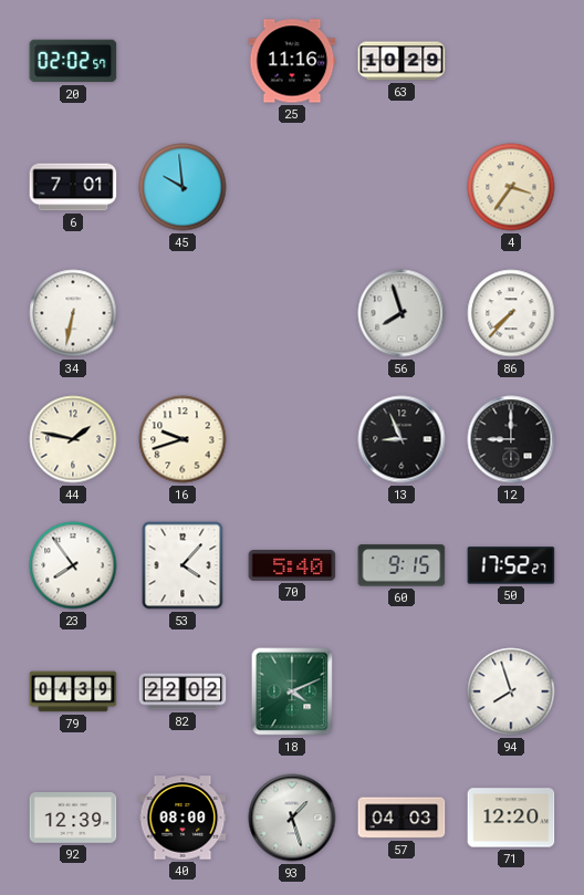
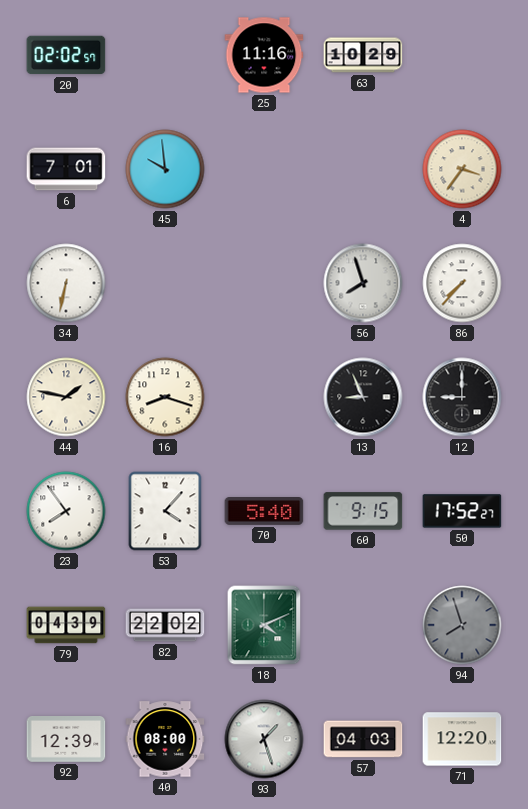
16: 9:42 -> 8:18 (165, 397)
94 dial: white -> grey (462, 625)
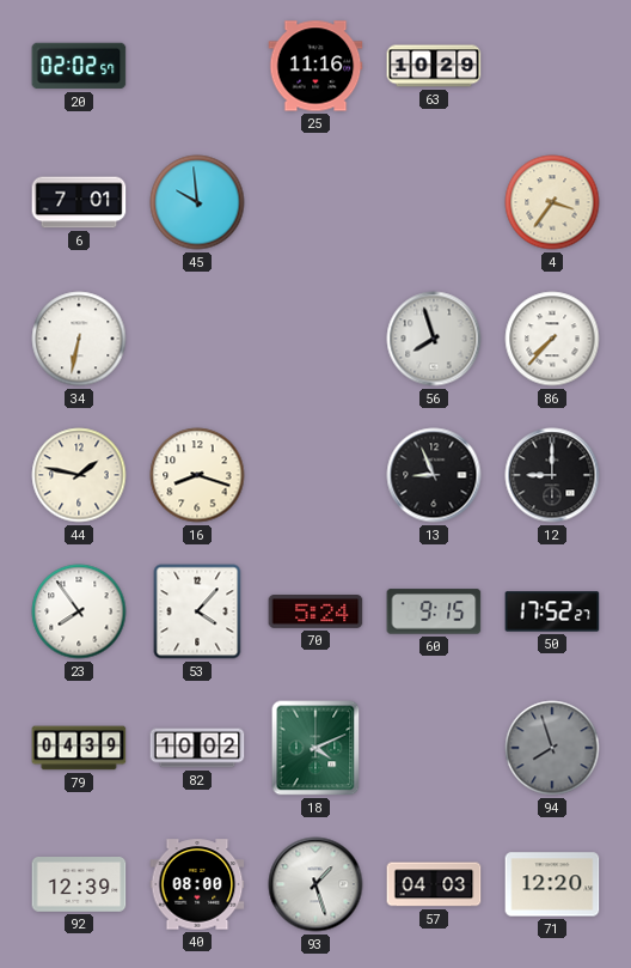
70: 5:40 -> 5:24 (315, 613)
82: 22:02 -> 10:02 (197, 748)
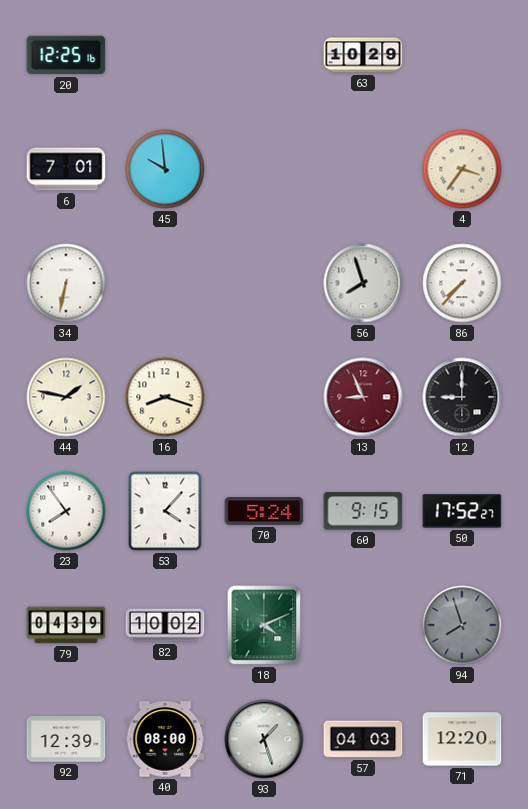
20: 02:02 -> 12:25 (66, 55)
25: 11:16 -> none (315, 66)
13 dial: black -> burgundy (363, 397)
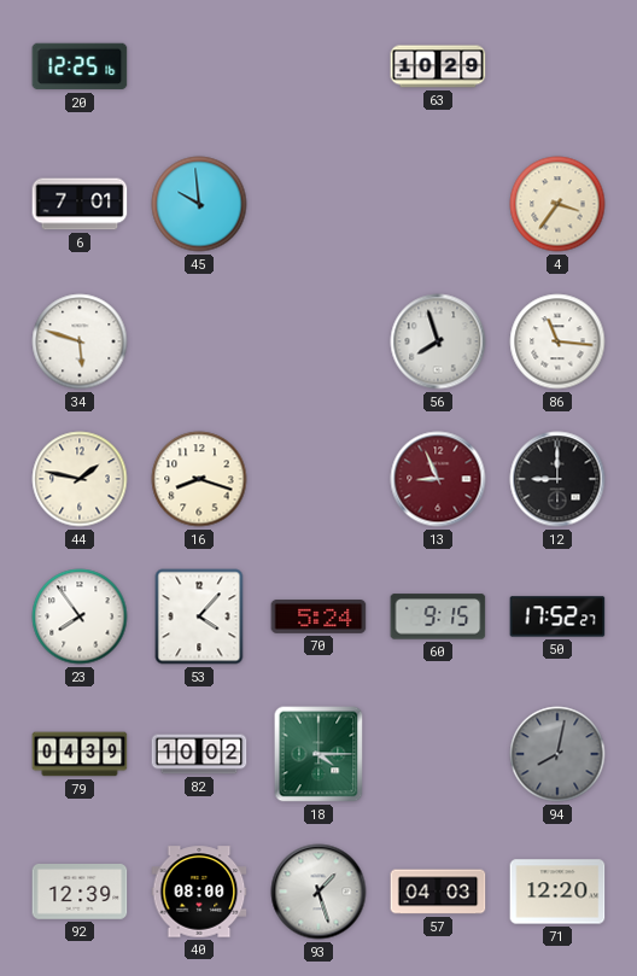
34: 6:32 -> 5:48 (80, 341)
86: 7:37 -> 11:16 (557, 341)
18: 4:11 -> 4:15 (318, 754)
94: 7:57 -> 8:02 (557, 754)
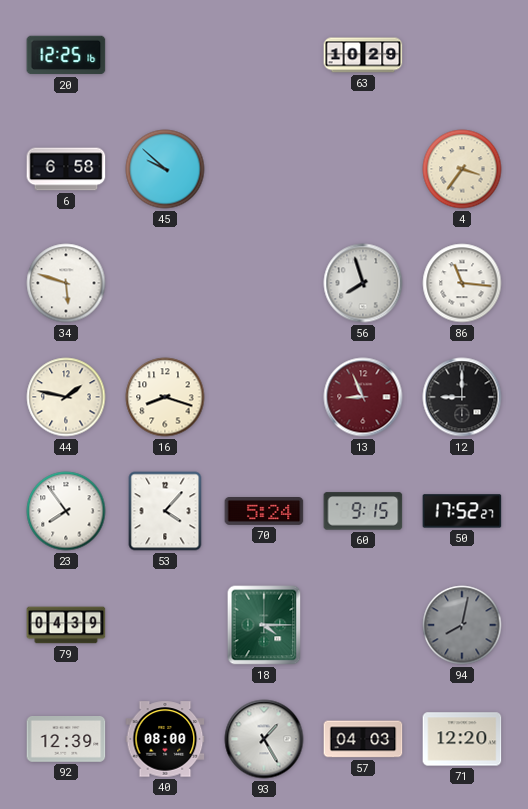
6: 7:01 -> 6:58 (66, 169)
45: 9:59 -> 9:52 (165, 169)
82: 10:02 -> none (199, 754)
93: 1:27 -> 1:25 (264, 739)
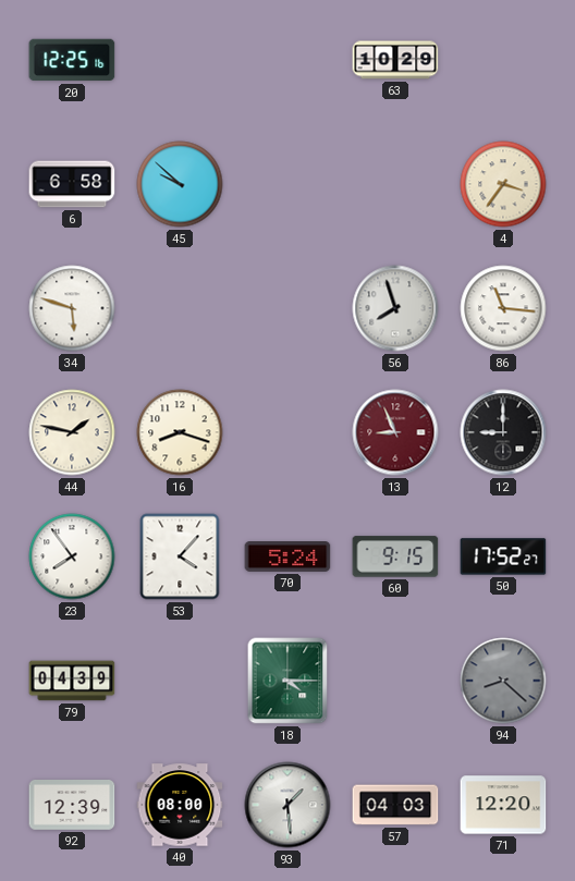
94: 8:02 -> 8:22 (503, 681)
93: 1:25 -> 1:29 (287, 805)
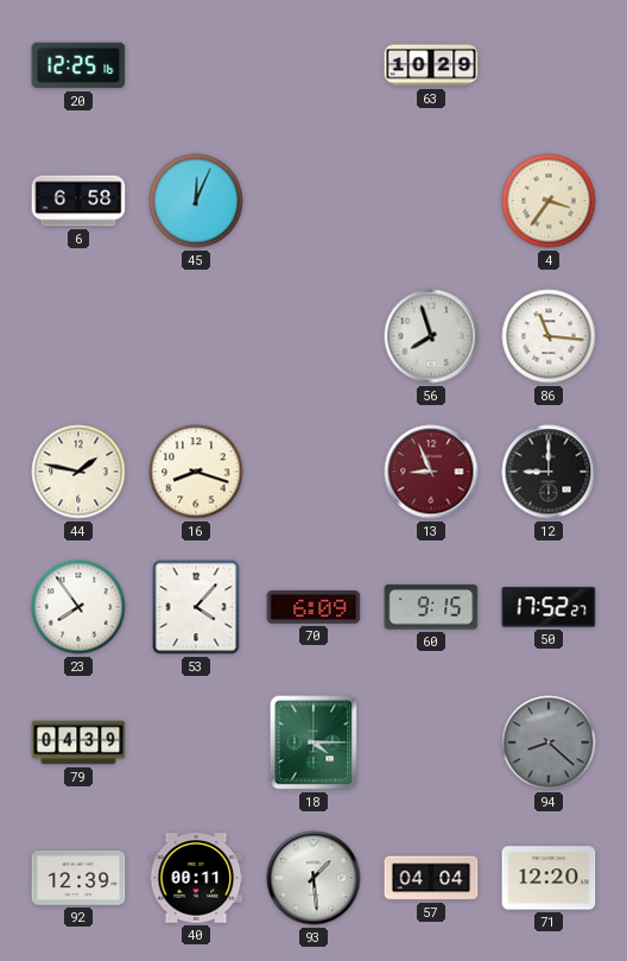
45: 9:52 -> 12:04 (196, 201)
34: 5:48 -> none (72, 308)
70: 5:24 -> 6:09 (313, 608)
40: 08:00 -> 00:11 (196, 878)
57: 04:03 -> 04:04 (431, 878)
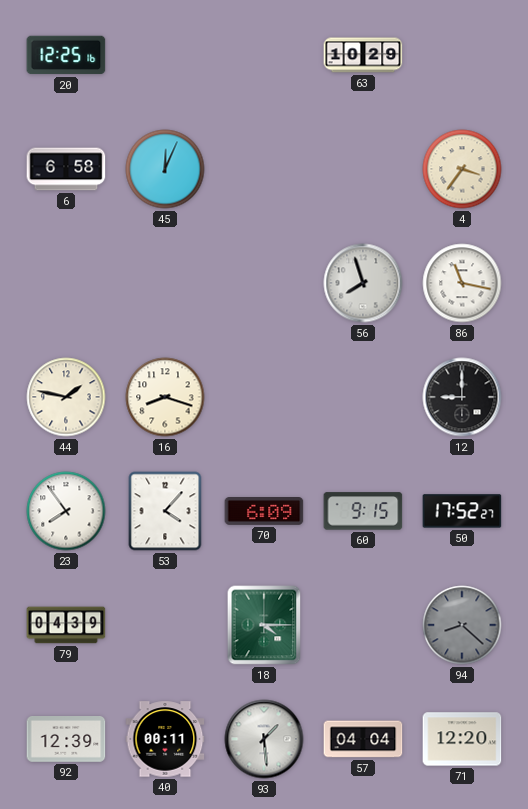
86: 11:16 -> 11:17 (462, 283)
13: 8:56 -> none (431, 472)
